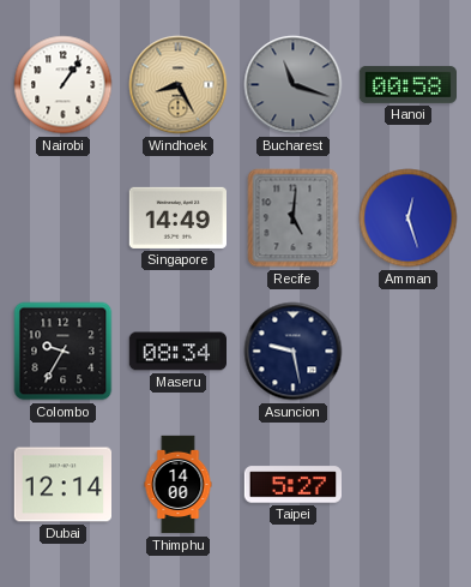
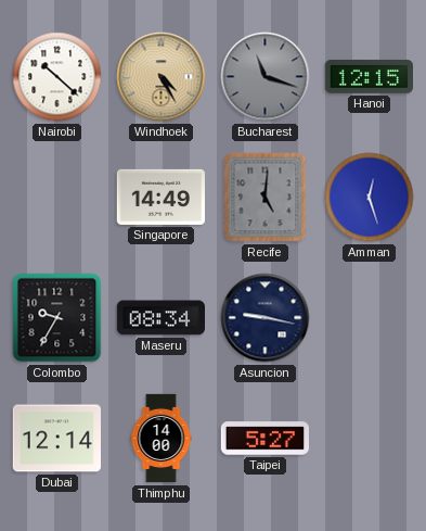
Nairobi: 1:06 -> 10:22 (57, 77)
Windhoek: 8:25 -> 4:25 (162, 77)
Hanoi: 00:58 -> 12:15 (369, 76)
Asuncion: 9:28 -> 9:17 (266, 318)
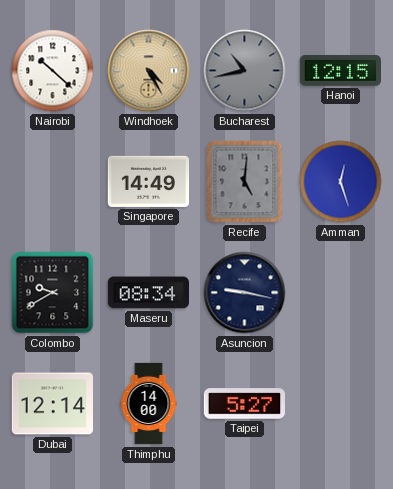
Bucharest: 11:18 -> 10:43 (245, 71)
Colombo: 9:35 -> 9:40 (53, 293)
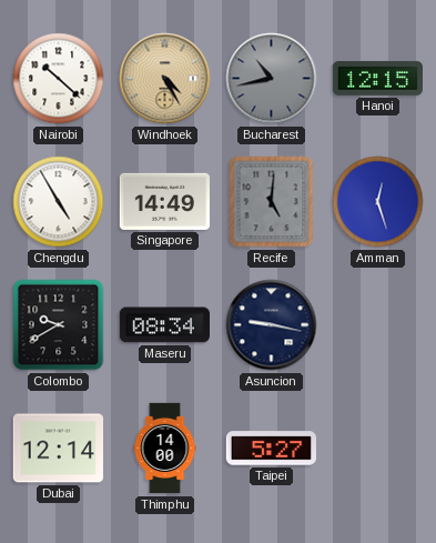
Chengdu: none -> 4:55 (59, 202)
